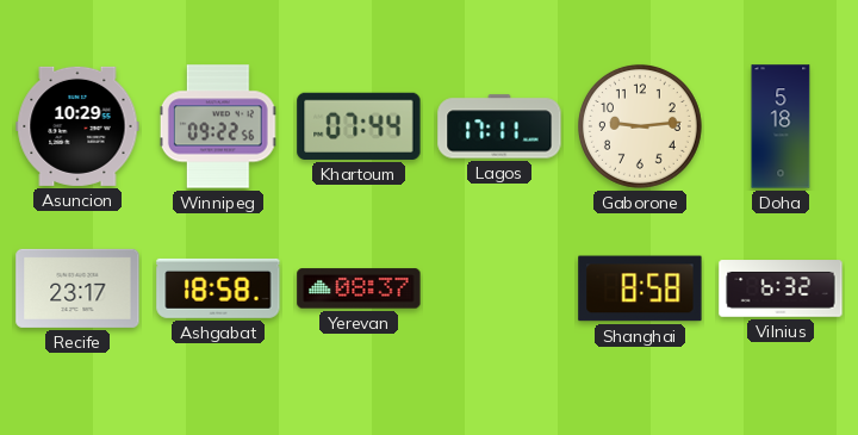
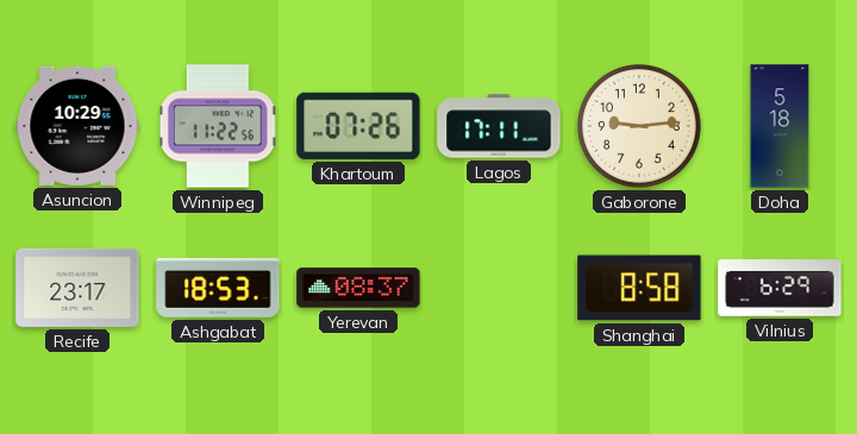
Winnipeg: 09:22 -> 11:22 (218, 126)
Khartoum: 07:44 -> 07:26 (358, 126)
Ashgabat: 18:58 -> 18:53 (218, 288)
Vilnius: 6:32 -> 6:29 (780, 288)
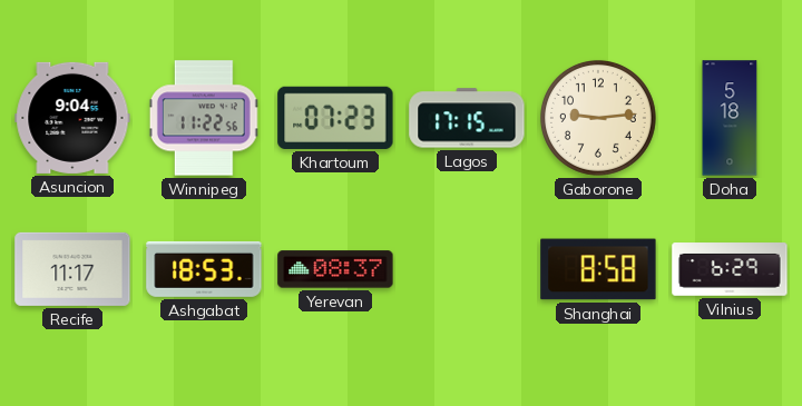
Asuncion: 10:29 -> 9:04 (72, 118)
Khartoum: 07:26 -> 07:23 (335, 118)
Lagos: 17:11 -> 17:15 (467, 118)
Recife: 23:17 -> 11:17 (72, 269)
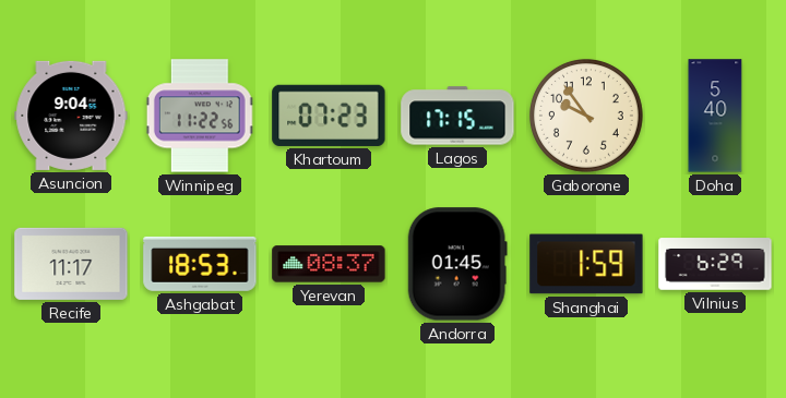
Gaborone: 9:14 -> 9:54 (586, 116)
Doha: 5:18 -> 5:40 (715, 116)
Andorra: none -> 01:45 (457, 264)
Shanghai: 8:58 -> 1:59 (586, 264)
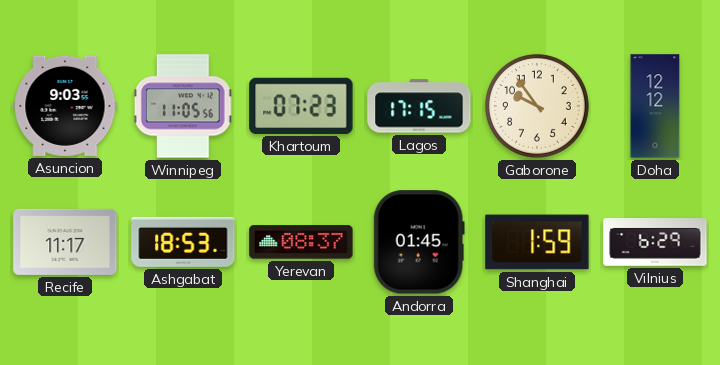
Asuncion: 9:04 -> 9:03 (65, 106)
Winnipeg: 11:22 -> 11:05 (183, 106)
Doha: 5:40 -> 12:12 (655, 106)
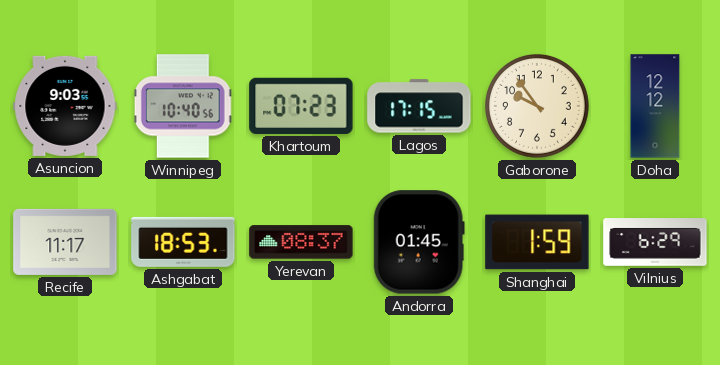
Winnipeg: 11:05 -> 10:40 (183, 106)
